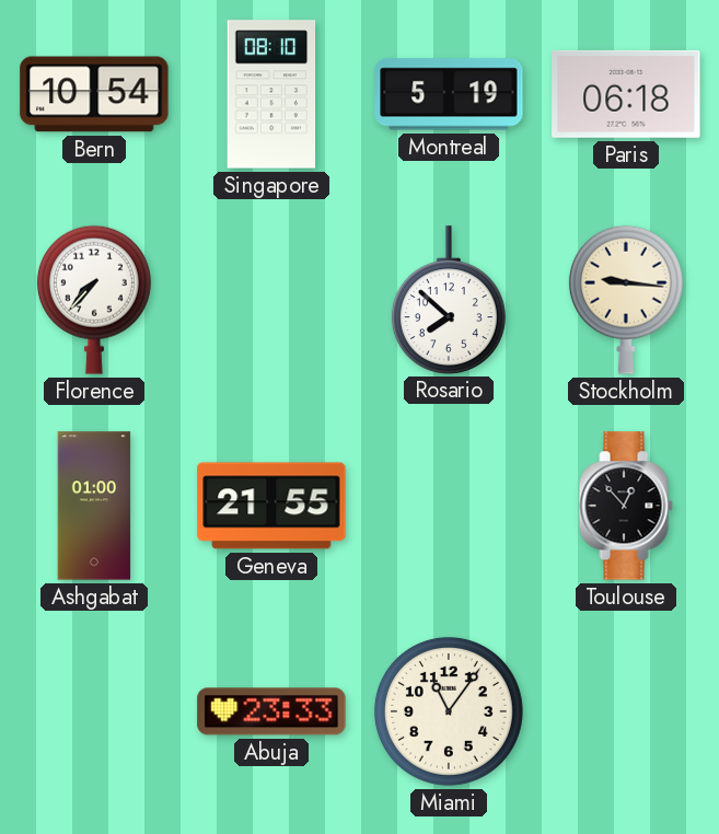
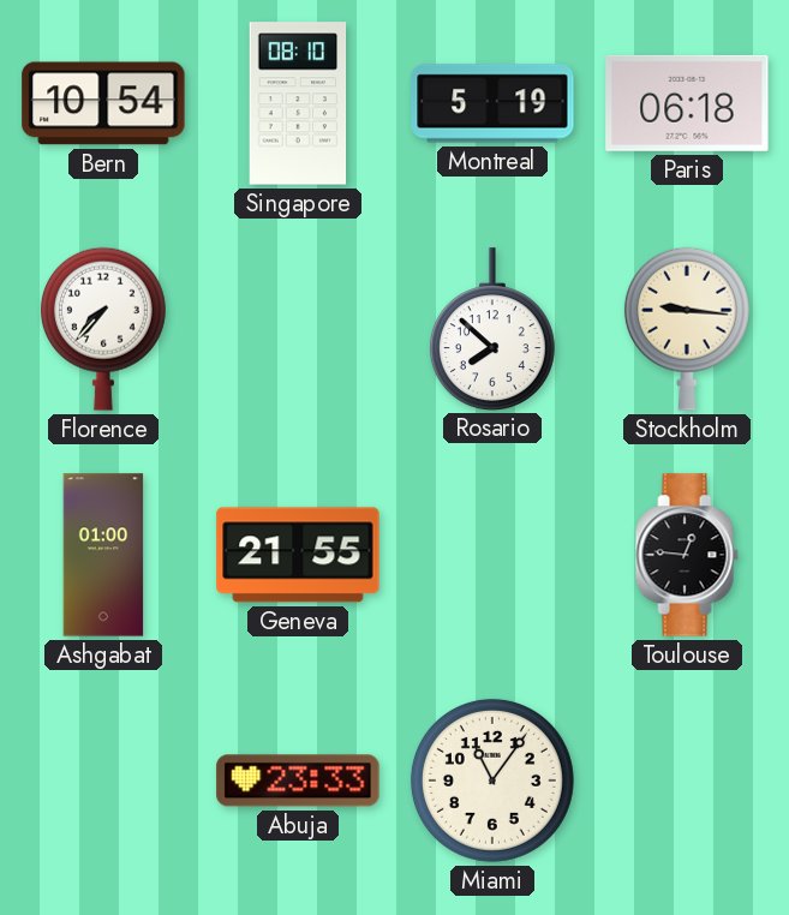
Toulouse: 12:53 -> 12:46 (687, 555)
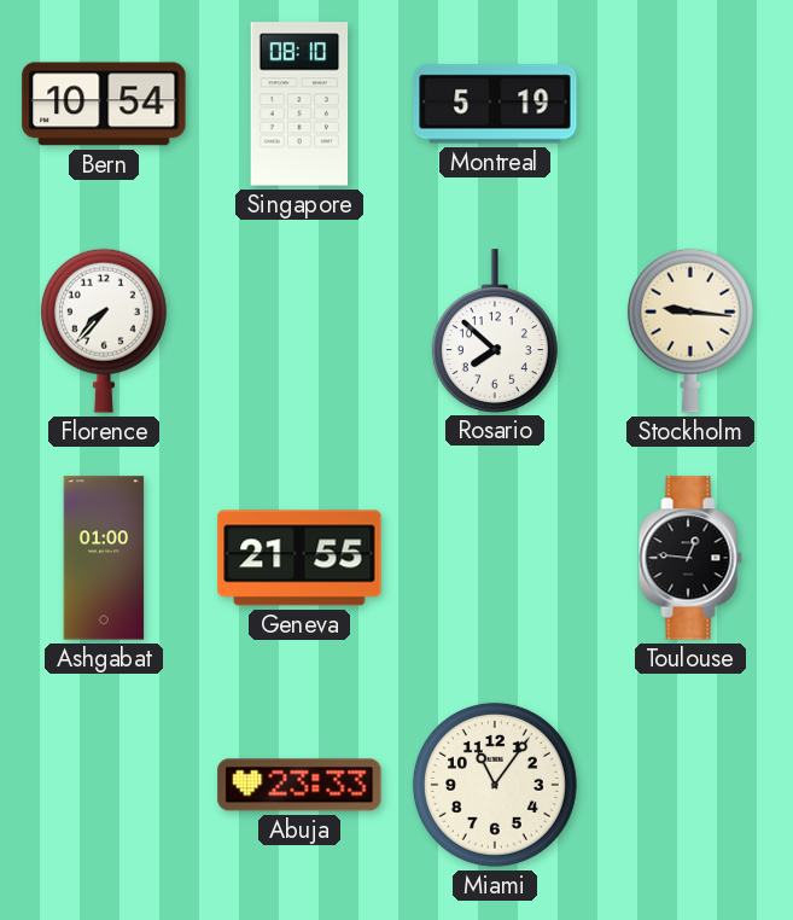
Paris: 06:18 -> none (687, 103)
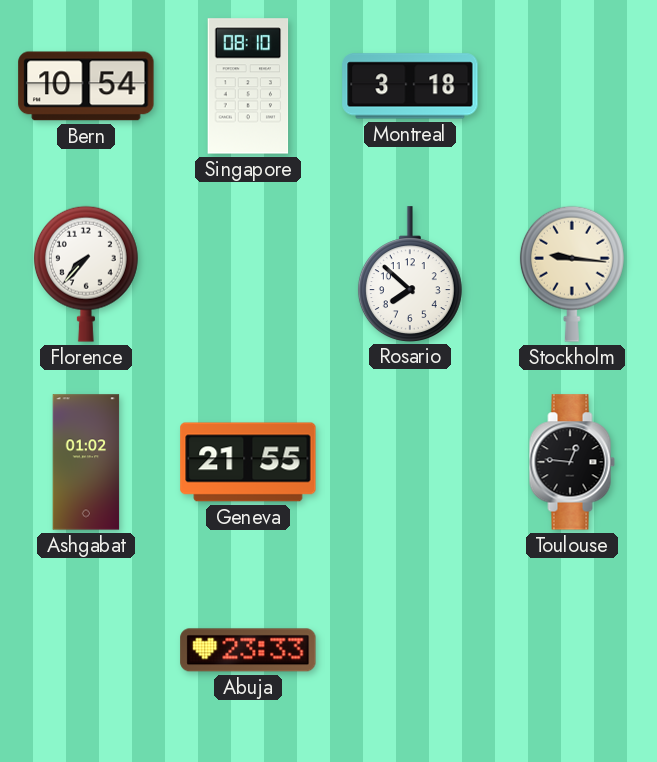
Montreal: 5:19 -> 3:18 (410, 86)
Ashgabat: 01:00 -> 01:02 (86, 462)
Miami: 11:06 -> none (495, 785)
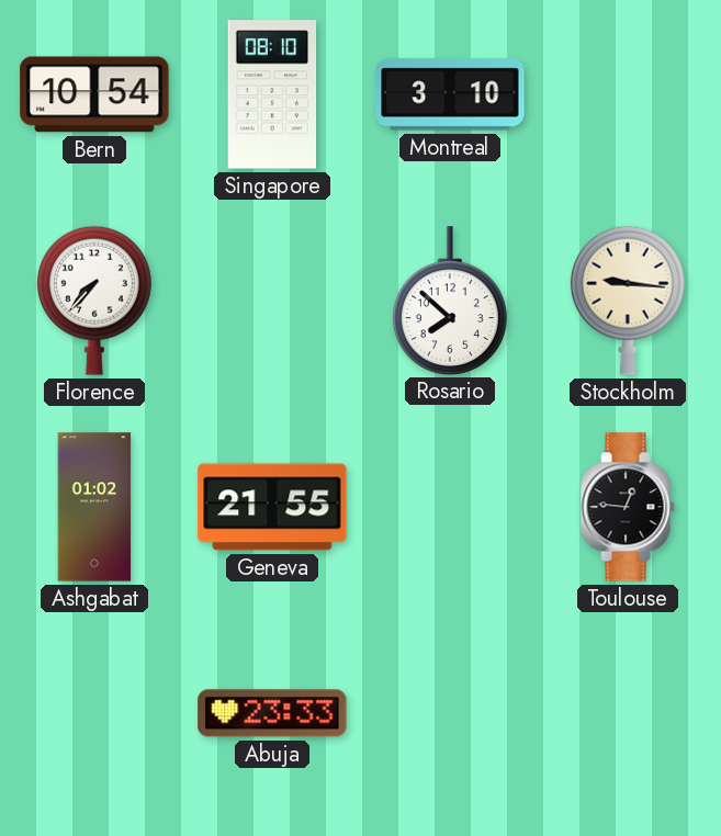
Montreal: 3:18 -> 3:10 (450, 94)
